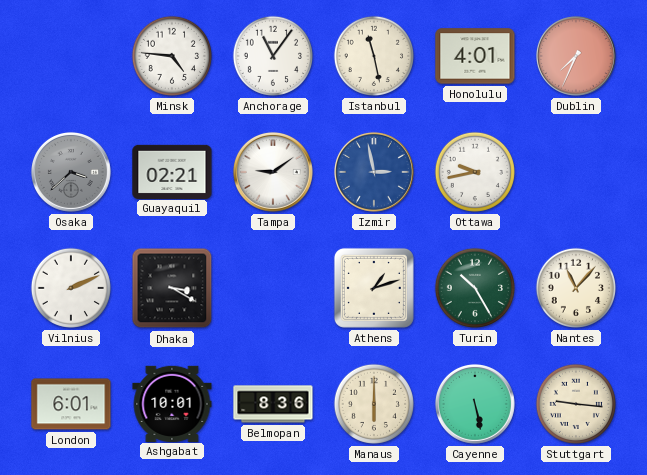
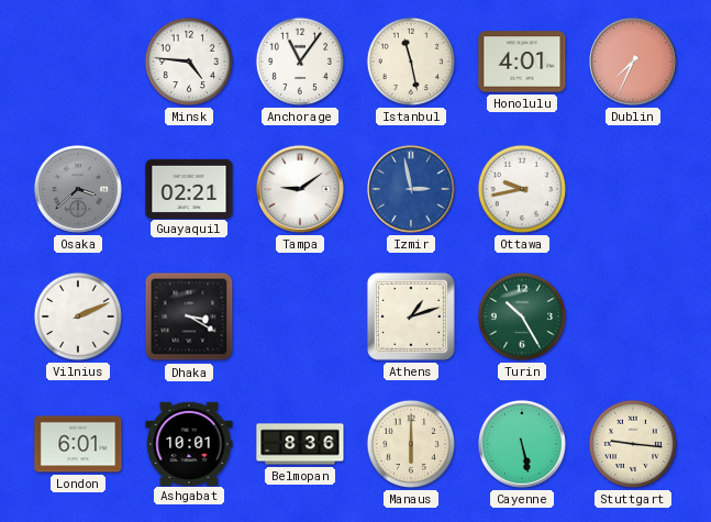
Nantes: 11:07 -> none (576, 288)
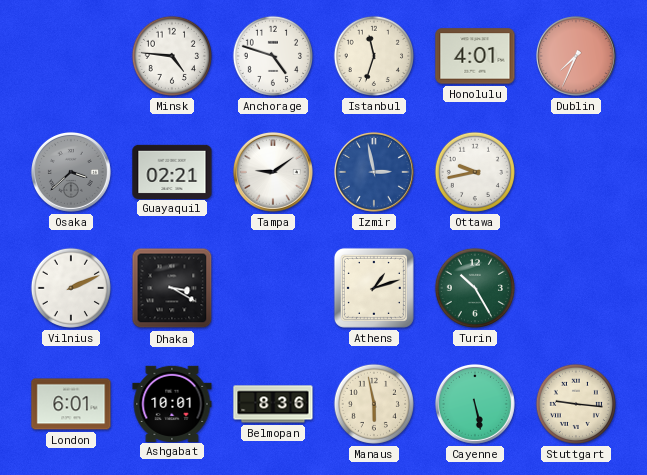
Anchorage: 11:06 -> 4:48 (273, 56)
Istanbul: 11:28 -> 11:33 (374, 56)
Manaus: 6:00 -> 5:58 (374, 404)
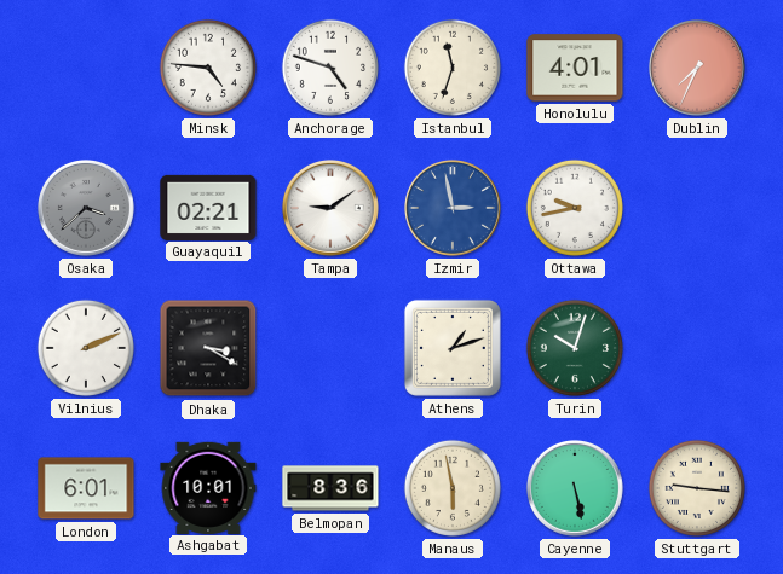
Turin: 10:25 -> 10:03 (575, 348)
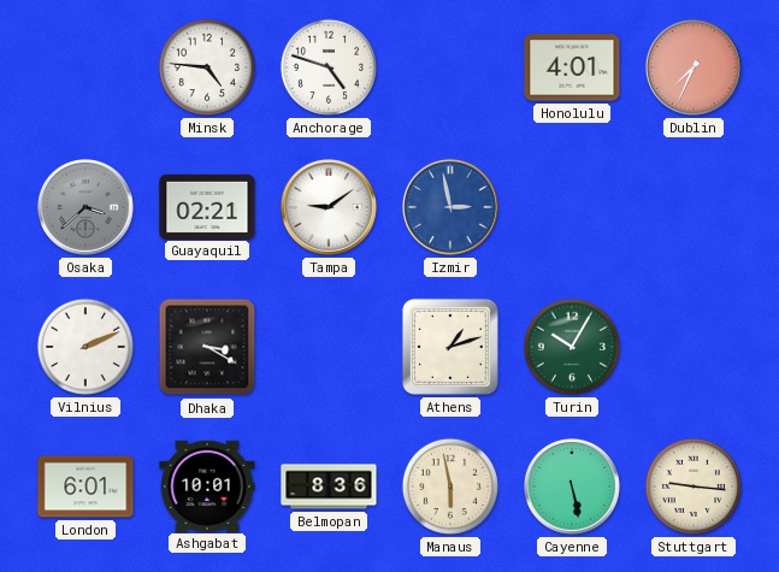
Istanbul: 11:33 -> none (453, 68)
Ottawa: 9:43 -> none (575, 208)
Turin: 10:03 -> 10:05 (572, 347)
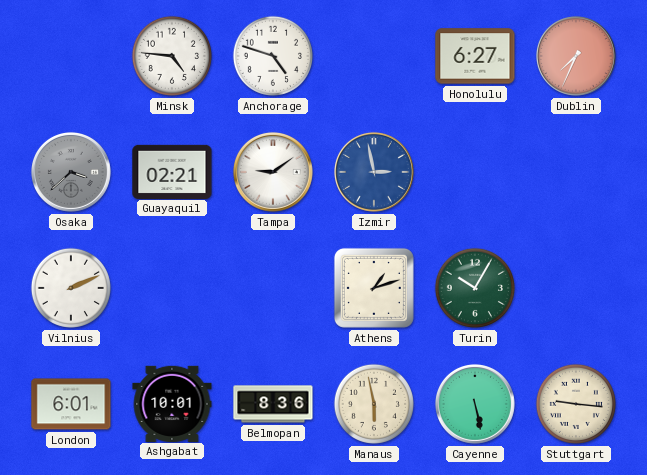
Honolulu: 4:01 -> 6:27 (475, 56)
Dhaka: 3:20 -> none (207, 347)
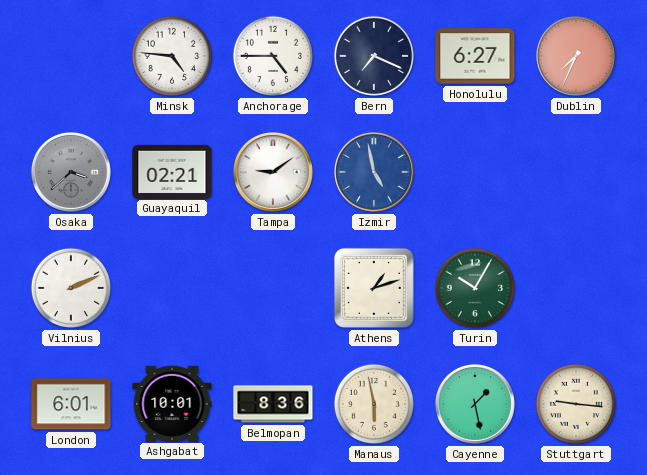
Anchorage: 4:48 -> 4:45 (273, 56)
Bern: none -> 7:19 (374, 56)
Izmir: 2:58 -> 4:58 (374, 172)
Cayenne: 5:28 -> 1:28 (475, 404)
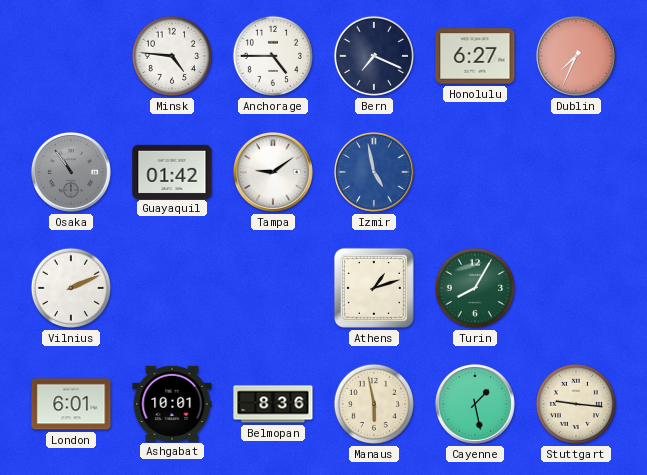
Osaka: 3:38 -> 10:54 (71, 172)
Guayaquil: 02:21 -> 01:42 (172, 171)
Turin: 10:05 -> 8:05 (475, 288)
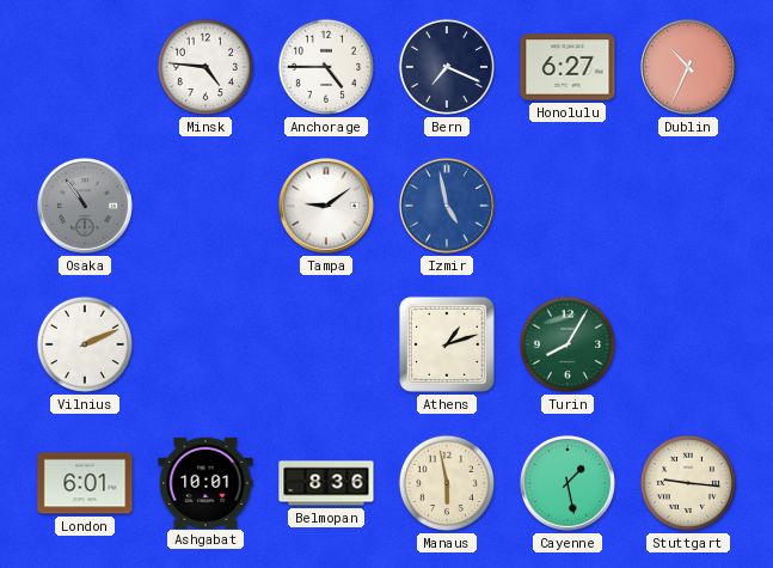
Dublin: 7:34 -> 10:34 (688, 67)
Guayaquil: 01:42 -> none (172, 171)
